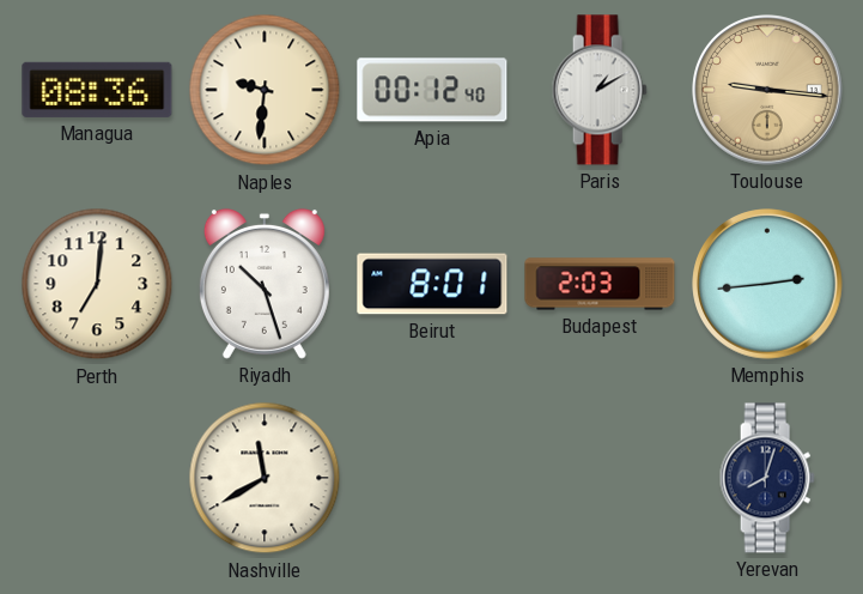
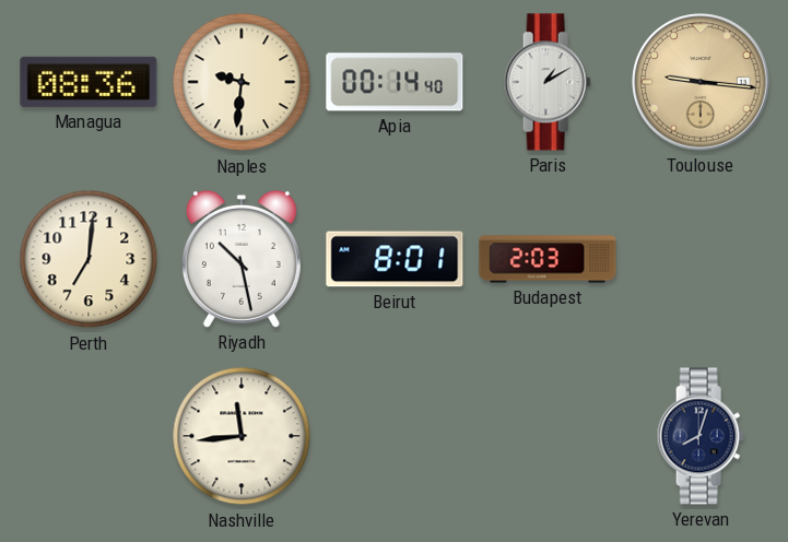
Apia: 00:12 -> 00:14 (395, 82)
Riyadh: 10:27 -> 10:28 (242, 259)
Memphis: 2:44 -> none (767, 284)
Nashville: 11:40 -> 11:44 (242, 436)
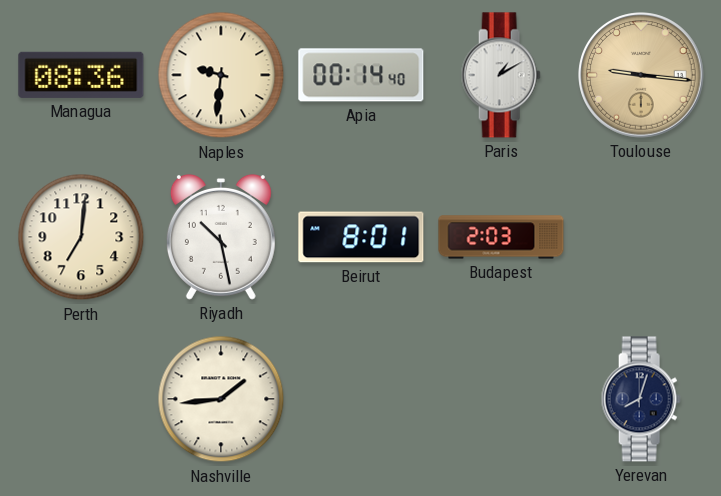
Nashville: 11:44 -> 1:44 (221, 399)
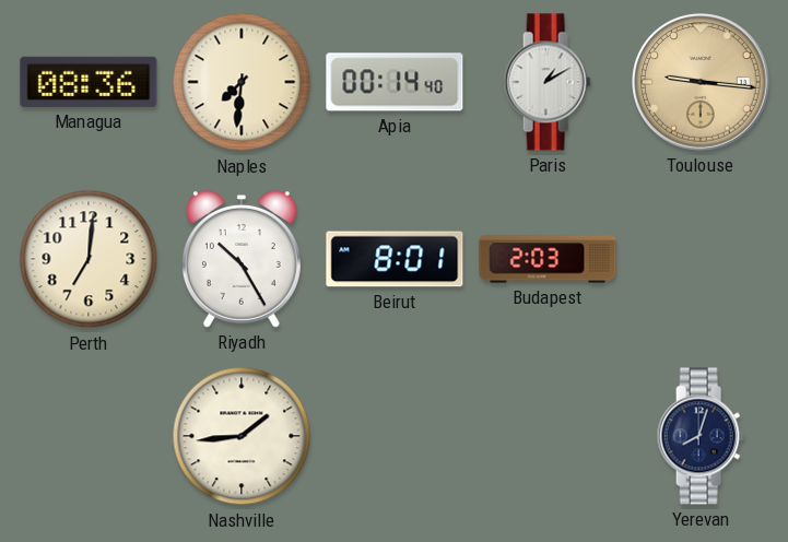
Naples: 9:31 -> 7:31 (242, 82)
Riyadh: 10:28 -> 10:25 (242, 259)
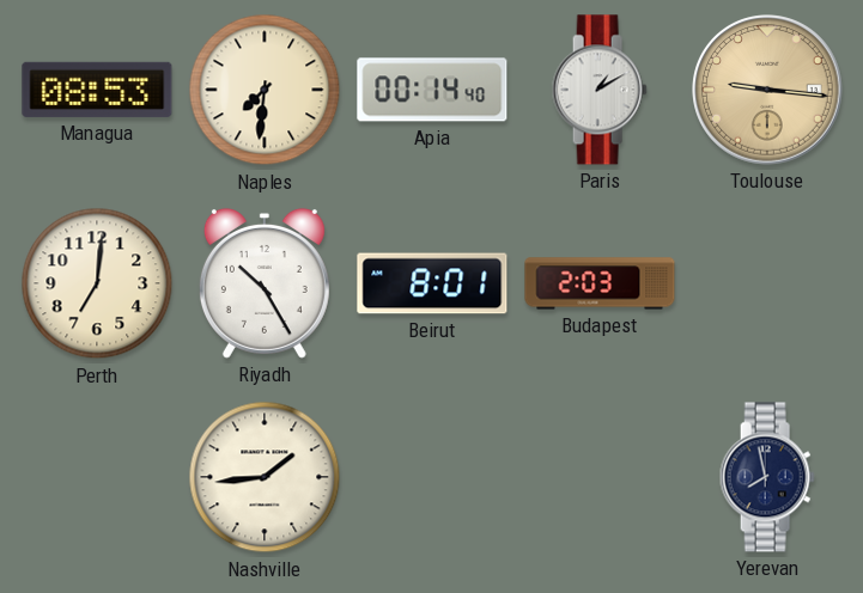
Managua: 08:36 -> 08:53 (97, 90)
Yerevan: 8:03 -> 7:58 (767, 477)
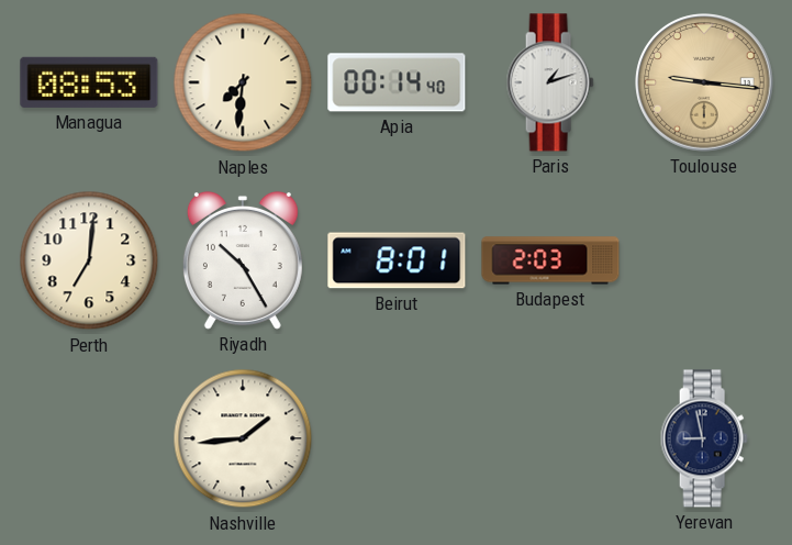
Paris: 1:10 -> 1:12 (550, 82)
Yerevan: 7:58 -> 8:58 (704, 438)
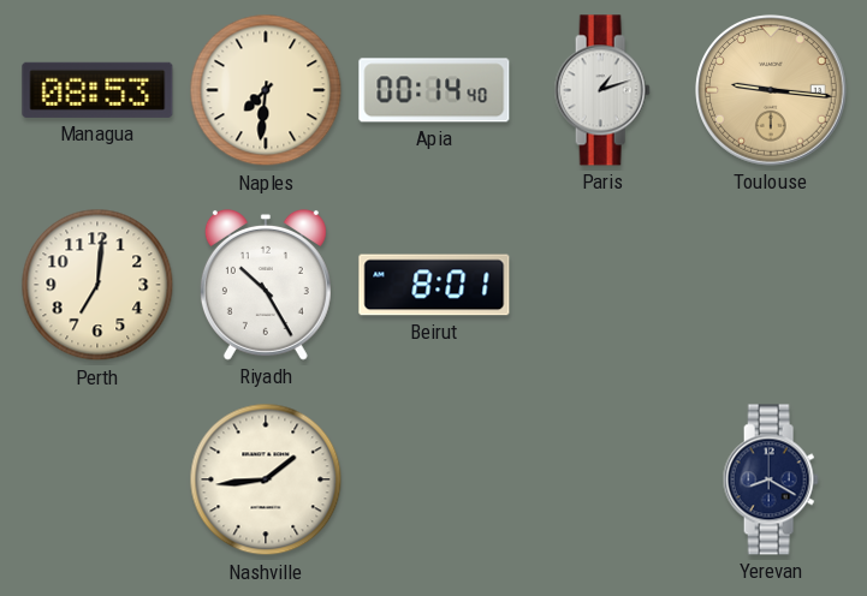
Budapest: 2:03 -> none (550, 260)
Yerevan: 8:58 -> 8:20 (771, 479)
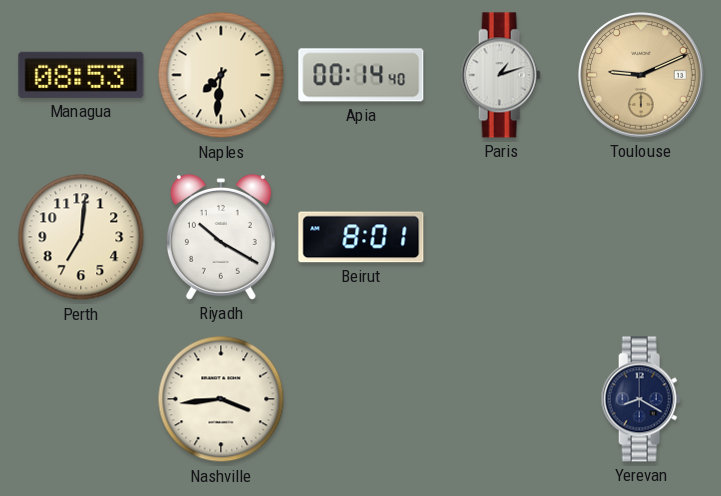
Toulouse: 9:16 -> 9:11 (641, 75)
Riyadh: 10:25 -> 10:20 (221, 237)
Nashville: 1:44 -> 3:44 (221, 399)
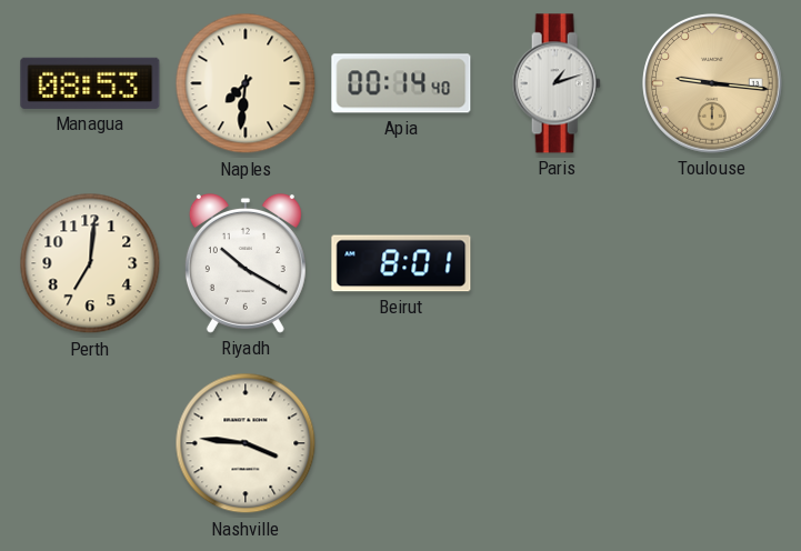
Toulouse: 9:11 -> 9:16 (712, 83)
Nashville: 3:44 -> 3:46 (246, 443)
Yerevan: 8:20 -> none (641, 399)
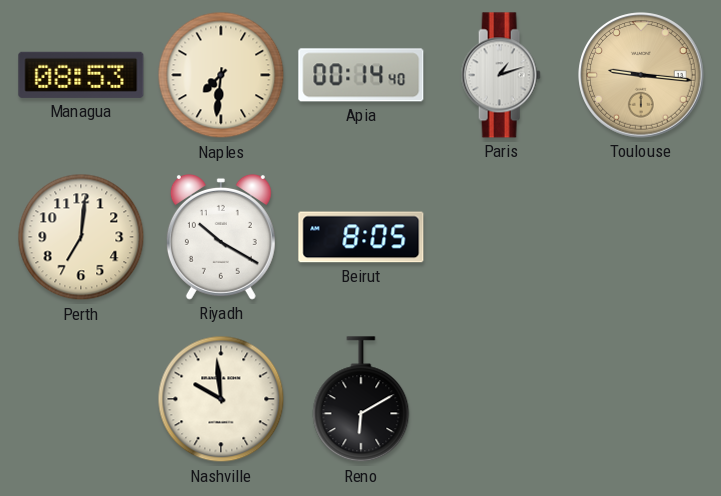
Beirut: 8:01 -> 8:05 (361, 237)
Nashville: 3:46 -> 9:59 (221, 399)
Reno: none -> 6:10 (361, 400)
